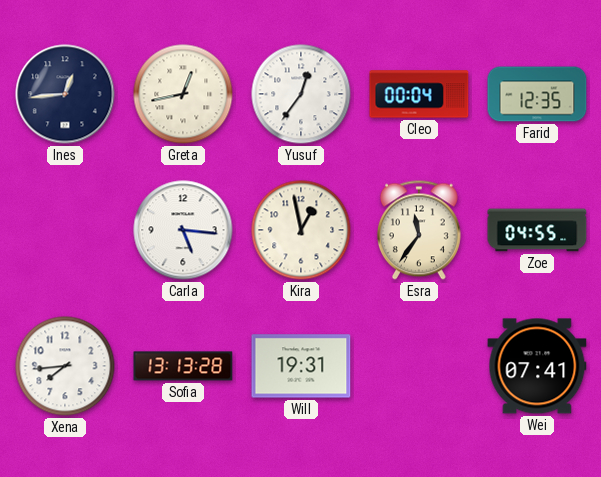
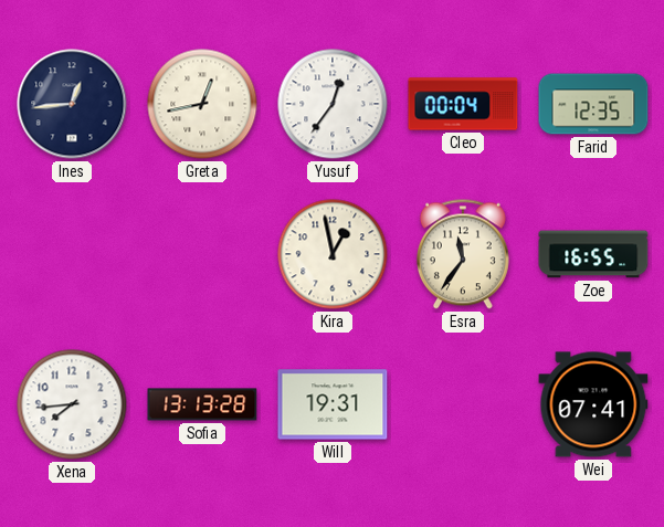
Carla: 5:16 -> none (183, 230)
Zoe: 04:55 -> 16:55 (593, 254)
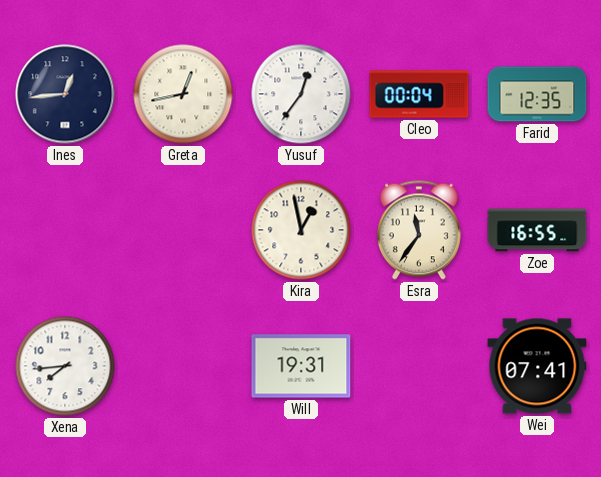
Sofia: 13:13 -> none (202, 404)
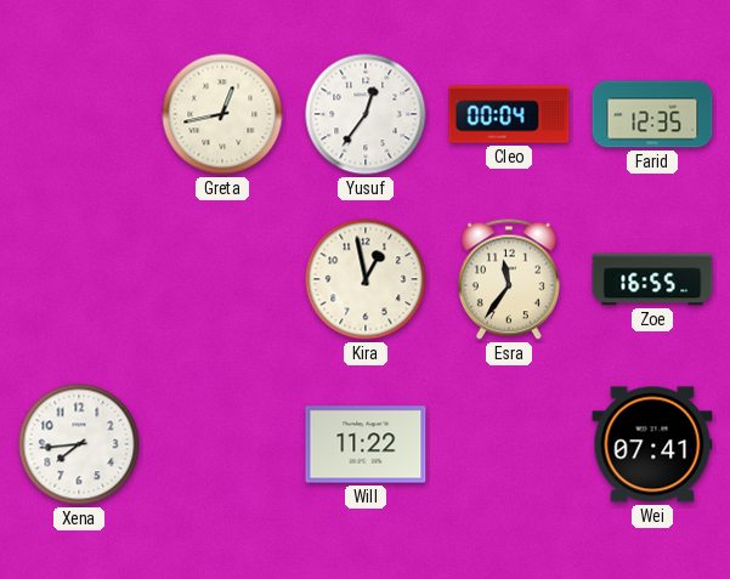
Ines: 12:44 -> none (65, 94)
Will: 19:31 -> 11:22 (366, 444)
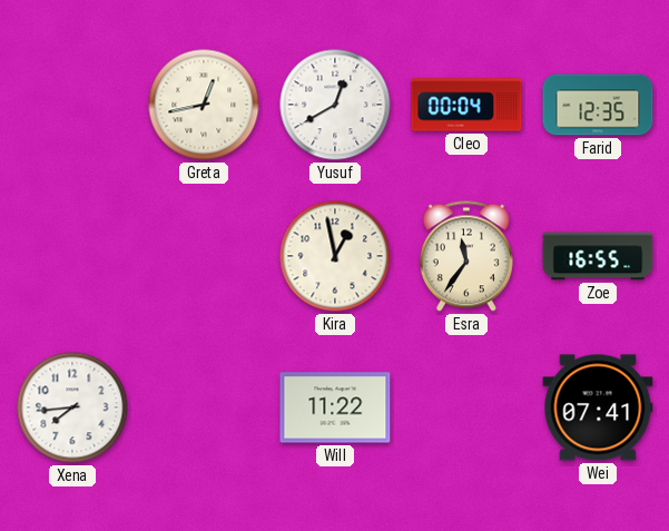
Yusuf: 12:36 -> 12:40 (335, 105)
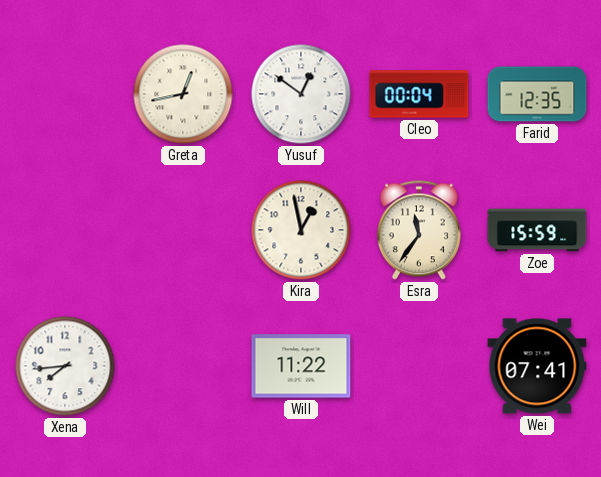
Yusuf: 12:40 -> 12:51 (301, 94)
Zoe: 16:55 -> 15:59 (537, 230)
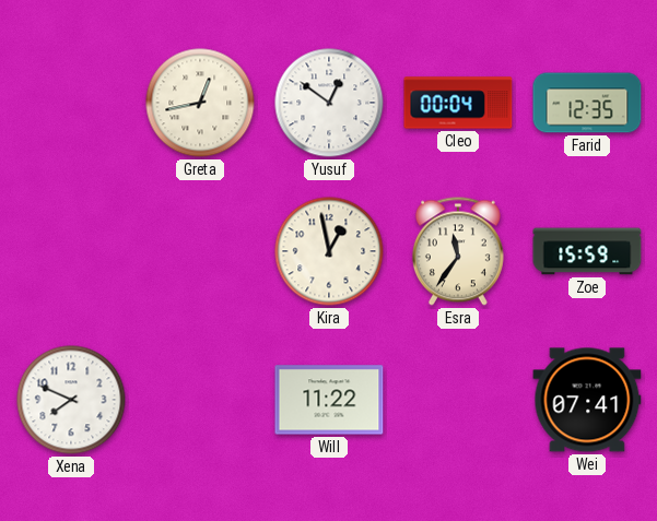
Xena: 7:44 -> 7:49 (71, 400)
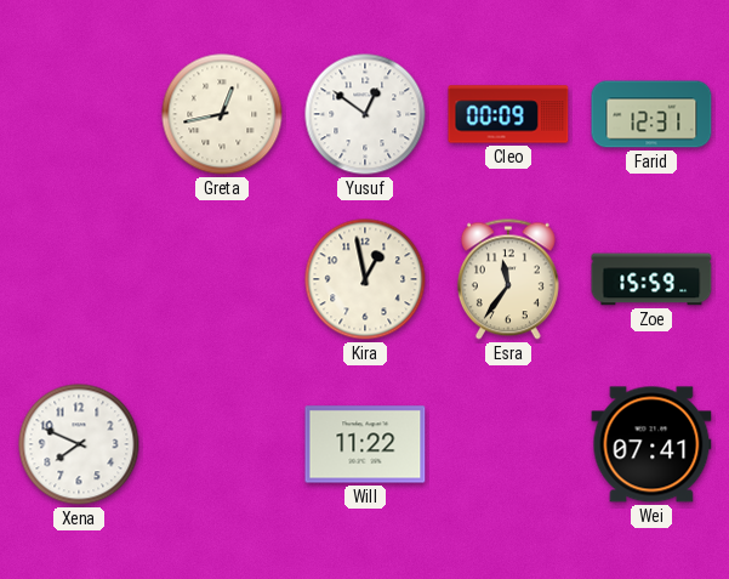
Cleo: 00:04 -> 00:09 (508, 114)
Farid: 12:35 -> 12:31 (651, 114)
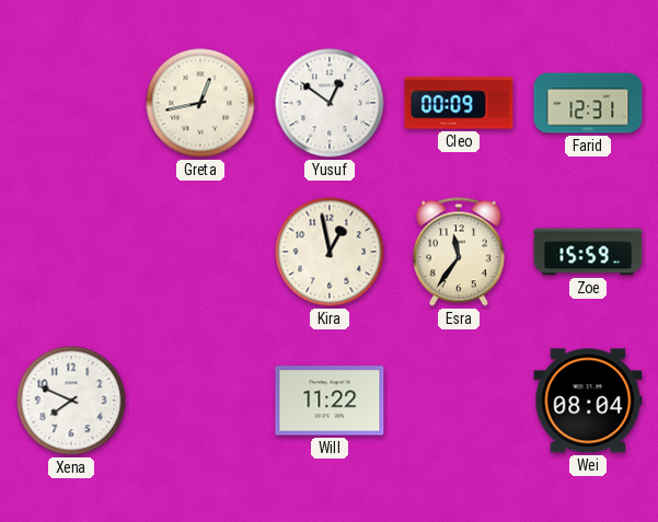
Wei: 07:41 -> 08:04 (588, 401)
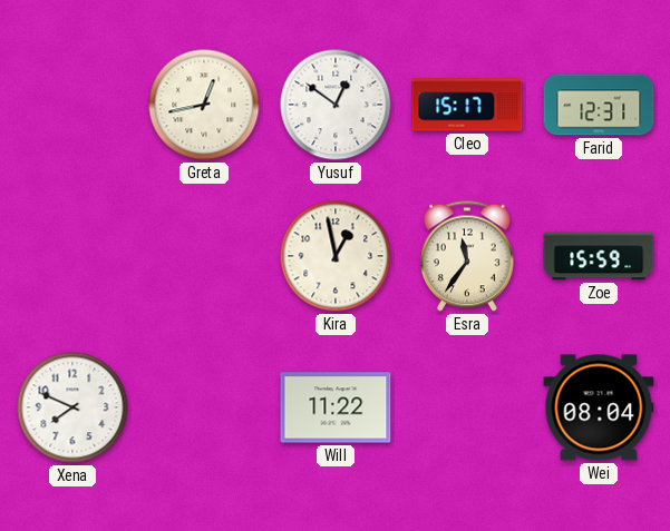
Cleo: 00:09 -> 15:17 (467, 105)
